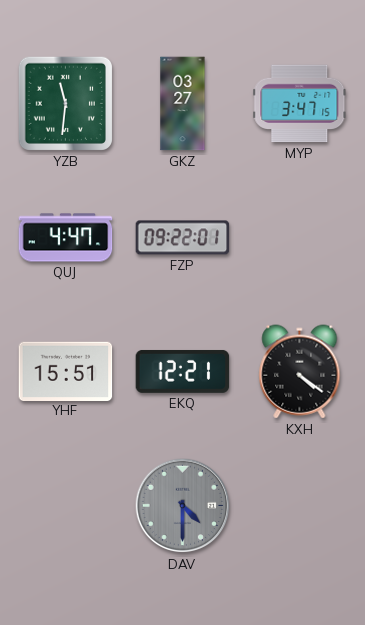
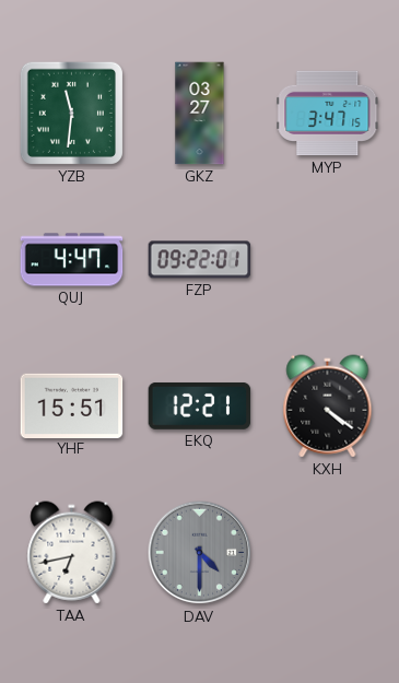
TAA: none -> 6:43 (72, 553)
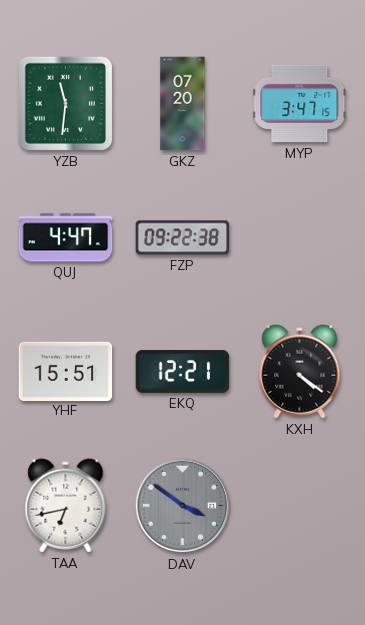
GKZ: 03:27 -> 07:20 (183, 104)
FZP: 09:22:01 -> 09:22:38 (183, 238)
DAV: 4:30 -> 3:51 (183, 506)
